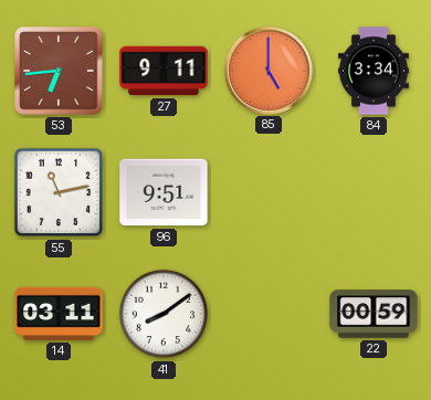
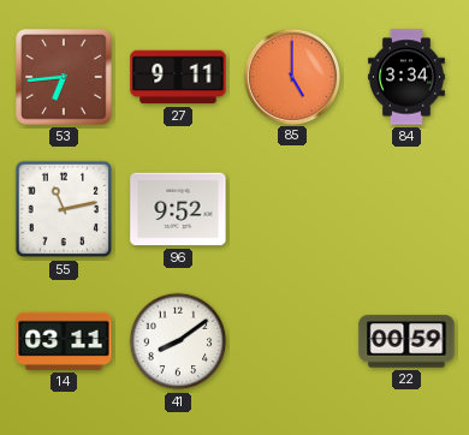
96: 9:51 -> 9:52 (178, 209)
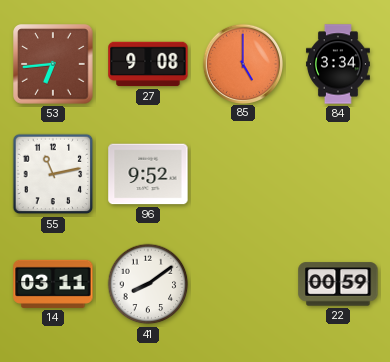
27: 9:11 -> 9:08 (148, 64)
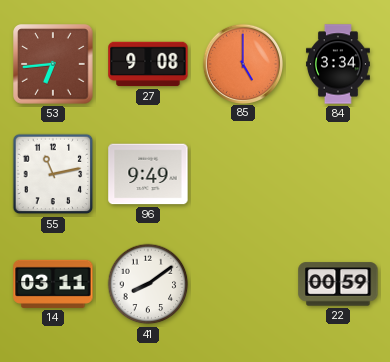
96: 9:52 -> 9:49 (148, 174)
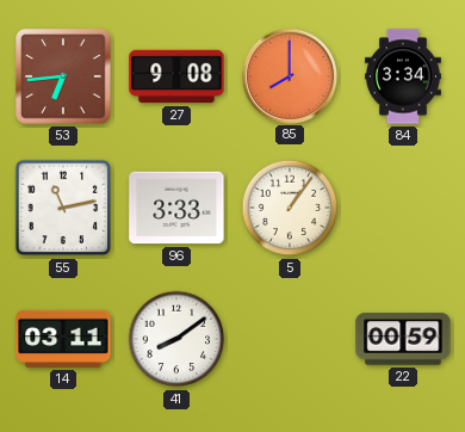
85: 5:00 -> 8:00 (289, 75)
96: 9:49 -> 3:33 (176, 208)
5: none -> 1:06 (290, 208)
